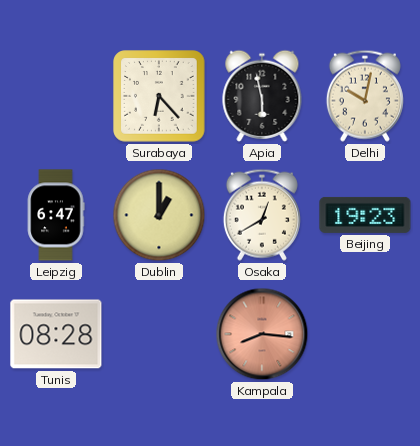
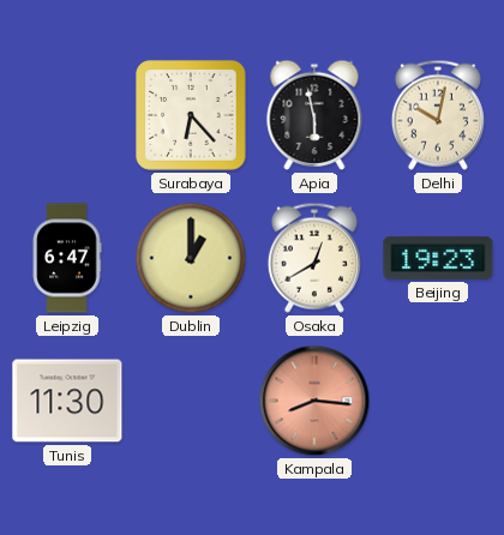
Tunis: 08:28 -> 11:30 (67, 401)
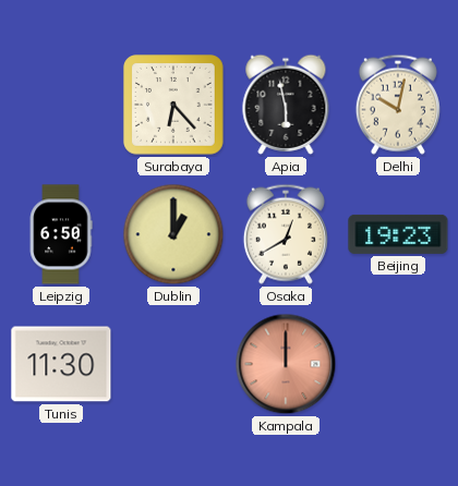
Leipzig: 6:47 -> 6:50 (61, 234)
Kampala: 8:16 -> 12:00 (286, 364)
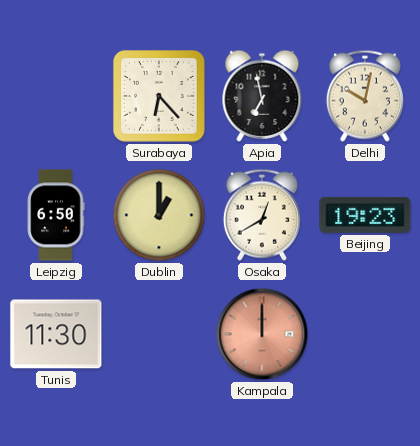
Apia: 5:58 -> 6:58 (262, 96)
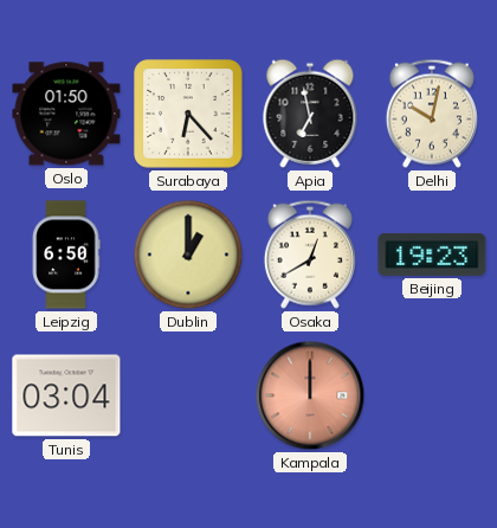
Oslo: none -> 01:50 (66, 114)
Tunis: 11:30 -> 03:04 (66, 395)
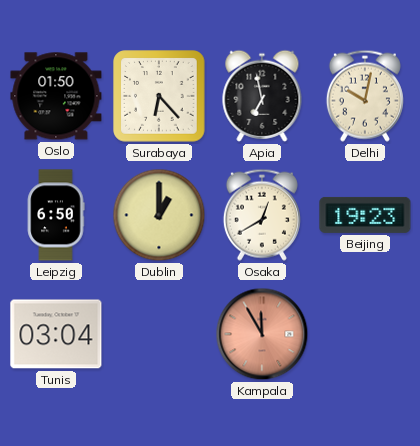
Kampala: 12:00 -> 11:55 (262, 334)
